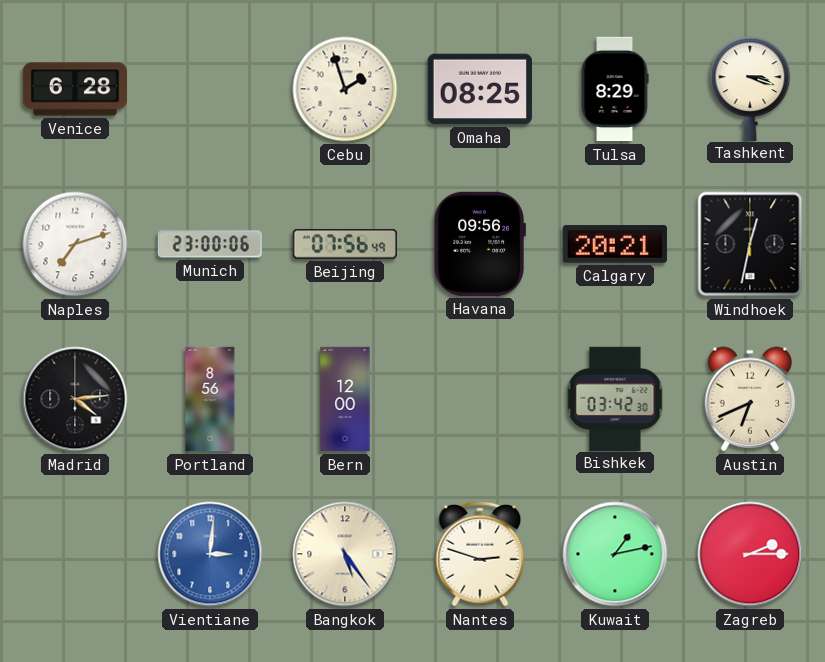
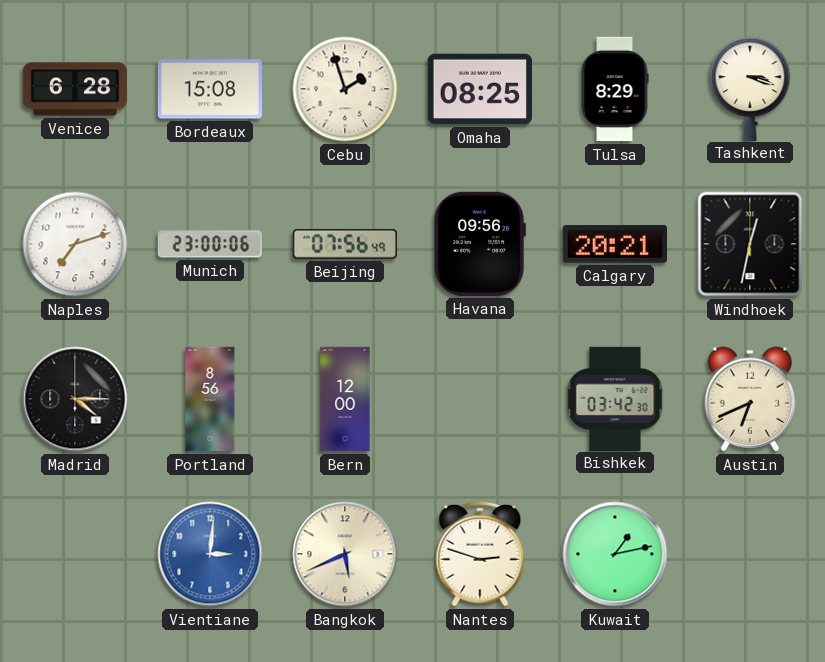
Bordeaux: none -> 15:08 (209, 89)
Madrid: 4:14 -> 4:15 (75, 399)
Bangkok: 5:24 -> 5:41 (345, 554)
Zagreb: 2:15 -> none (750, 554)
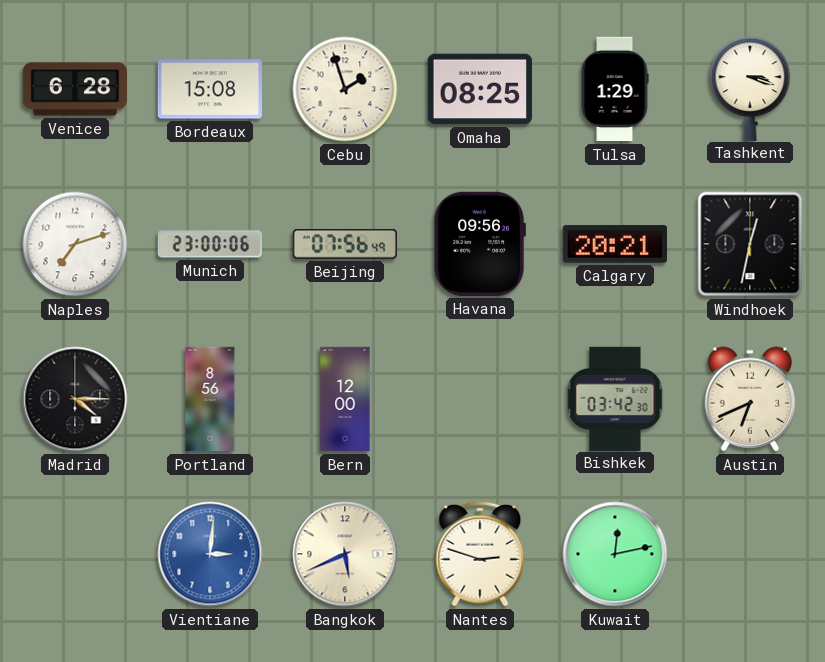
Tulsa: 8:29 -> 1:29 (615, 89)
Kuwait: 1:13 -> 12:13 (615, 554)
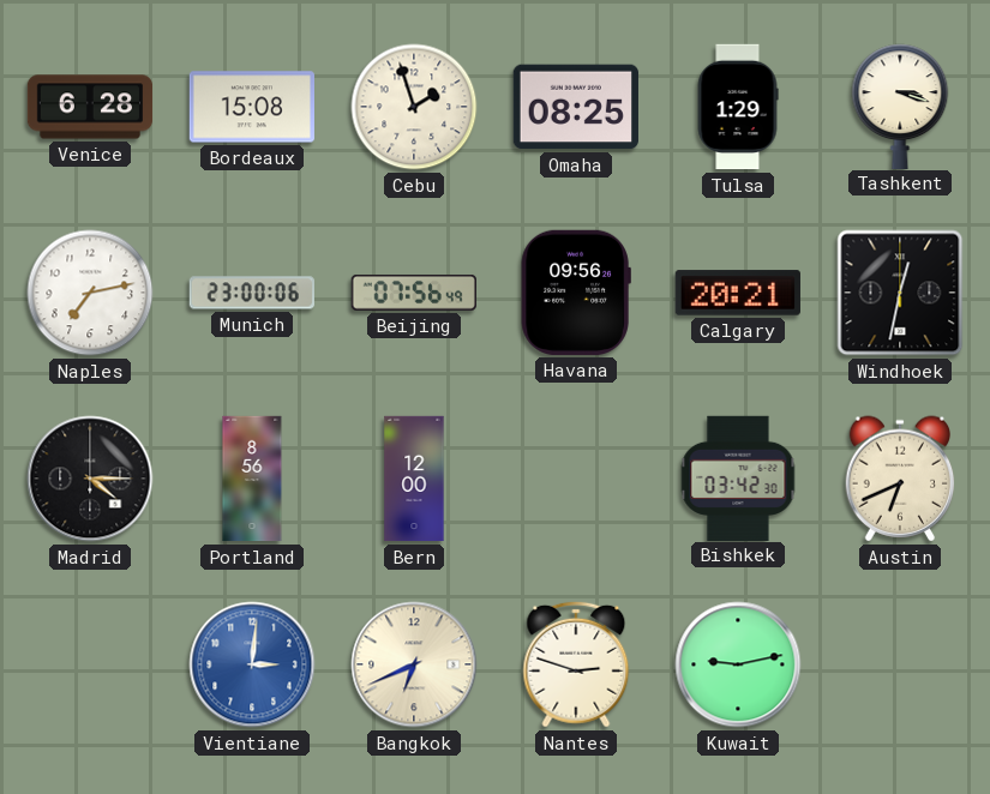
Naples: 7:12 -> 7:13 (90, 293)
Bangkok: 5:41 -> 6:41 (414, 664)
Kuwait: 12:13 -> 9:13 (738, 664)
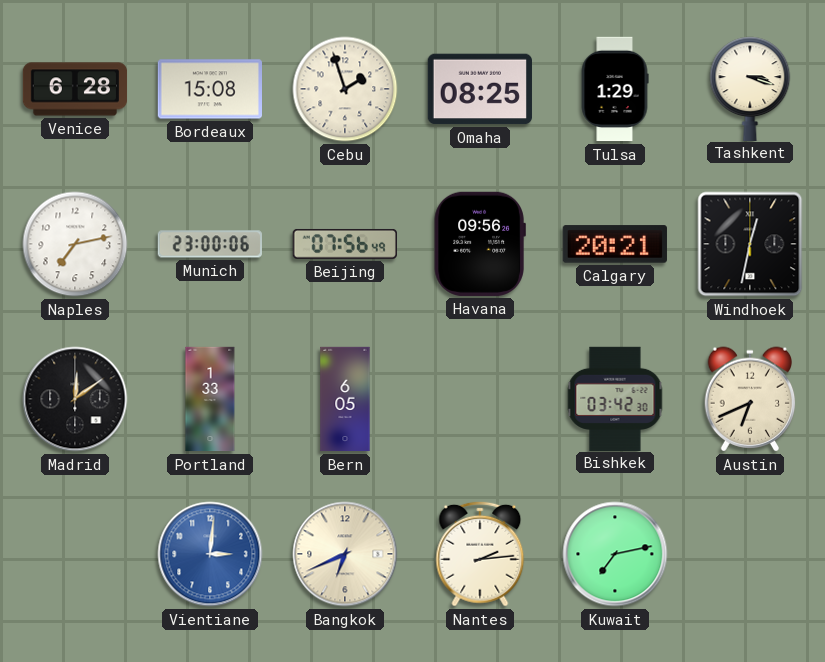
Madrid: 4:15 -> 12:09 (75, 399)
Portland: 8:56 -> 1:33 (210, 399)
Bern: 12:00 -> 6:05 (345, 399)
Nantes: 2:48 -> 2:14 (480, 554)
Kuwait: 9:13 -> 7:13 (615, 554)
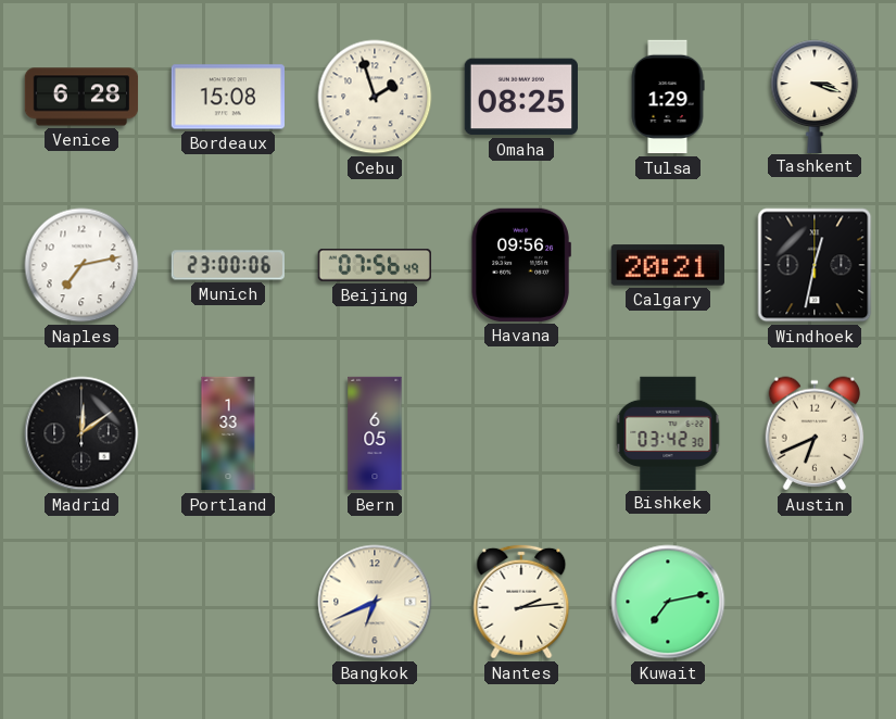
Vientiane: 3:01 -> none (210, 554)
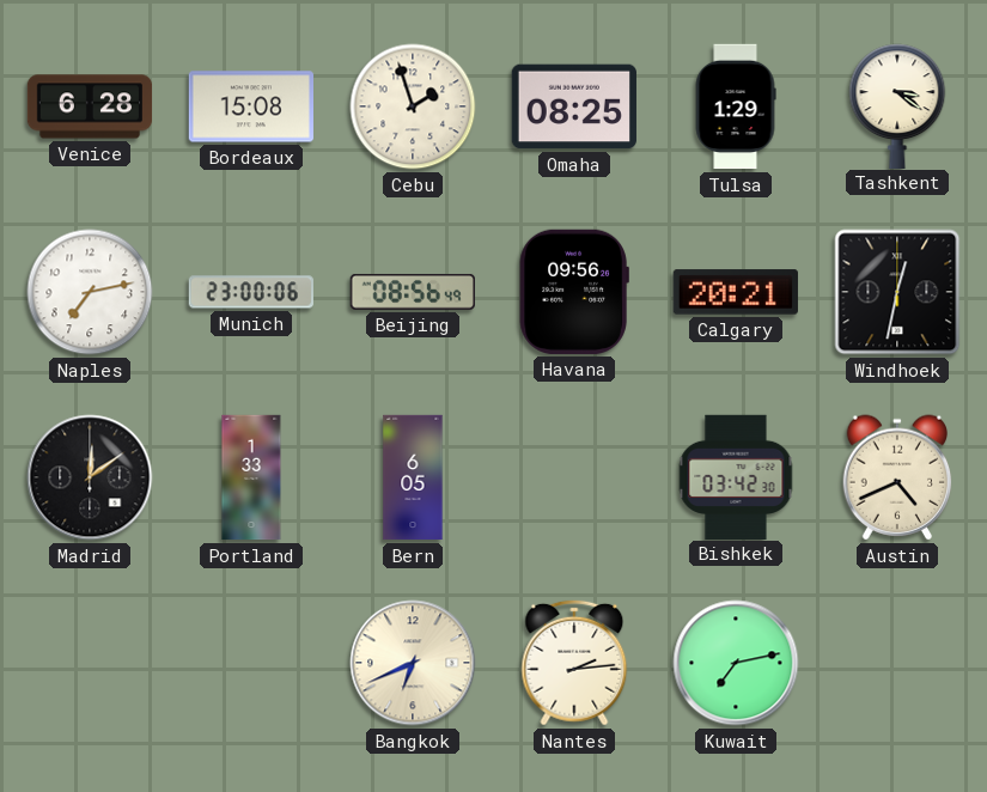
Tashkent: 3:18 -> 3:21 (897, 105)
Beijing: 07:56 -> 08:56 (413, 292)
Austin: 6:41 -> 4:41 (897, 477)
